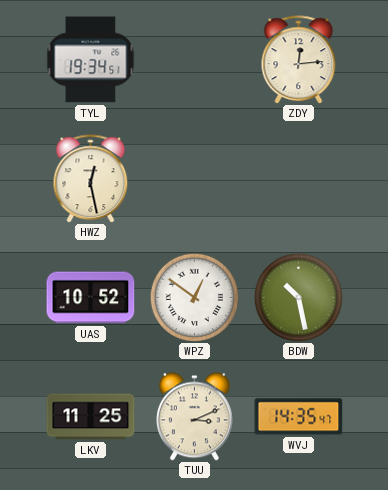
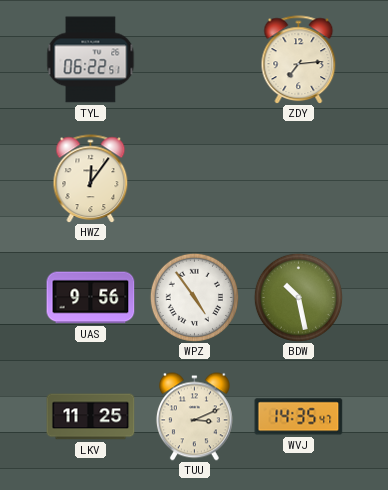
TYL: 19:34 -> 06:22 (91, 60)
ZDY: 12:14 -> 7:14 (299, 60)
HWZ: 12:28 -> 12:06 (91, 179)
UAS: 10:52 -> 9:56 (91, 298)
WPZ: 12:51 -> 4:54 (194, 297)
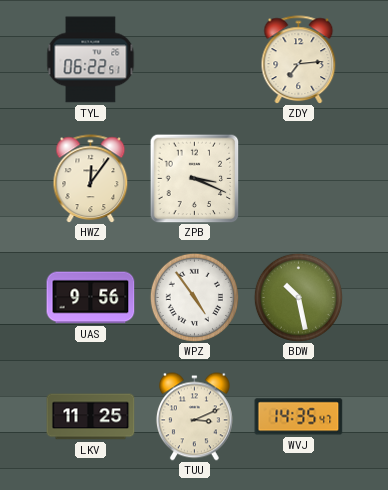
ZPB: none -> 3:19 (194, 178)
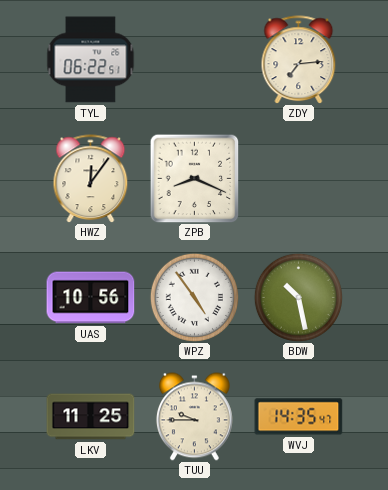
ZPB: 3:19 -> 8:19 (194, 178)
UAS: 9:56 -> 10:56 (91, 298)
TUU: 3:11 -> 9:45 (194, 417)
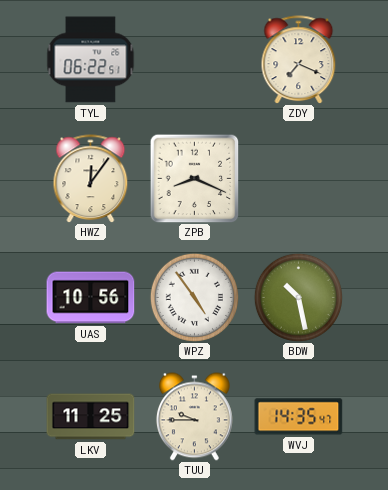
ZDY: 7:14 -> 7:19 (299, 60)
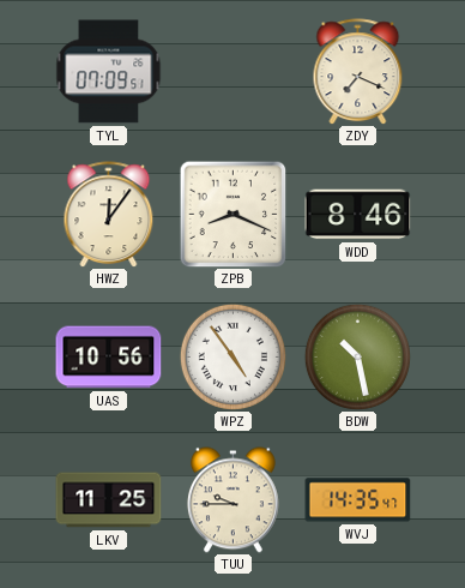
TYL: 06:22 -> 07:09 (109, 72)
WDD: none -> 8:46 (358, 215)
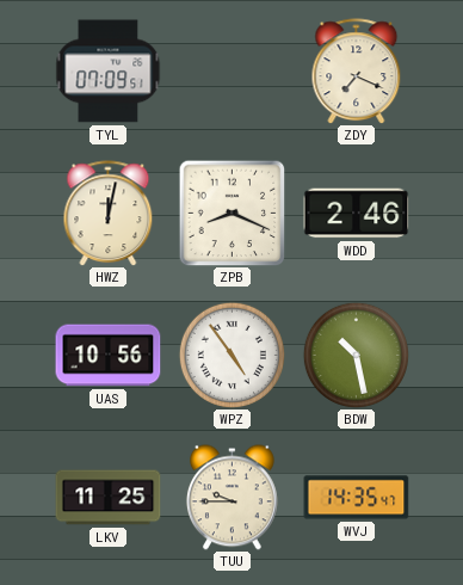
HWZ: 12:06 -> 12:02 (109, 214)
WDD: 8:46 -> 2:46 (357, 214)
